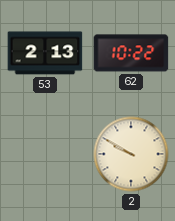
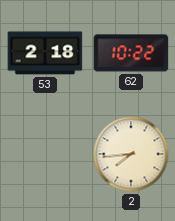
53: 2:13 -> 2:18 (45, 53)
2: 9:50 -> 7:44 (131, 154)
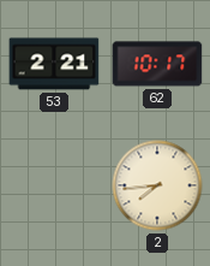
53: 2:18 -> 2:21 (54, 64)
62: 10:22 -> 10:17 (157, 64)
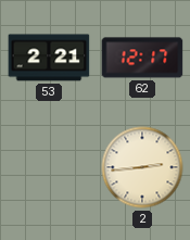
62: 10:17 -> 12:17 (142, 58)
2: 7:44 -> 2:44 (142, 167)
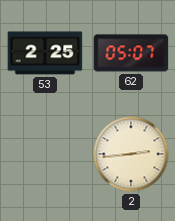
53: 2:21 -> 2:25 (45, 53)
62: 12:17 -> 05:07 (131, 53)
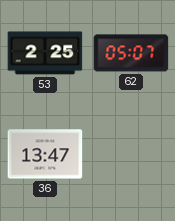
36: none -> 13:47 (45, 154)
2: 2:44 -> none (131, 154)
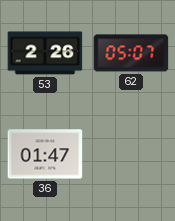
53: 2:25 -> 2:26 (45, 53)
36: 13:47 -> 01:47 (45, 154)
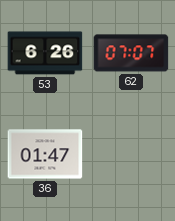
53: 2:26 -> 6:26 (45, 53)
62: 05:07 -> 07:07 (131, 53)
